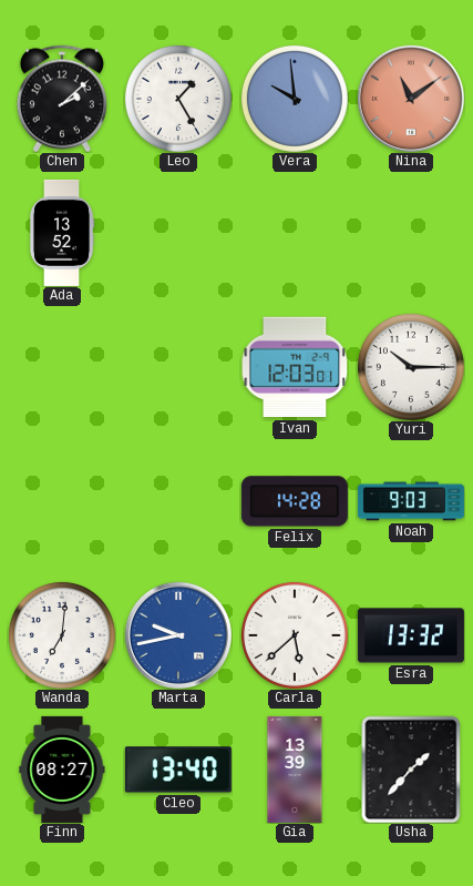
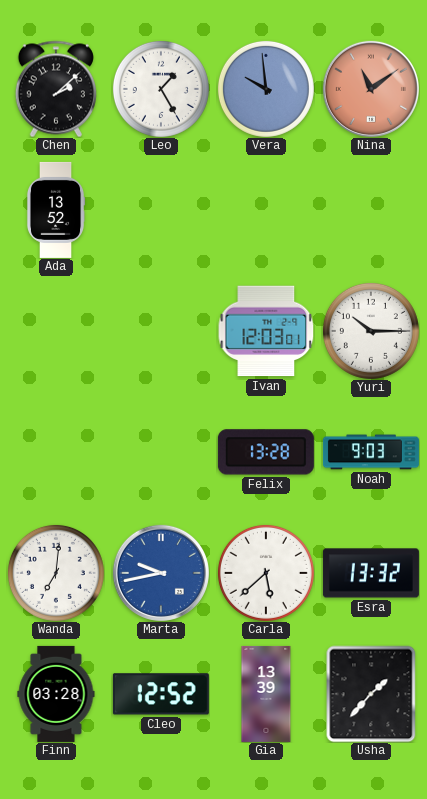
Felix: 14:28 -> 13:28 (266, 452)
Finn: 08:27 -> 03:28 (56, 694)
Cleo: 13:40 -> 12:52 (161, 694)
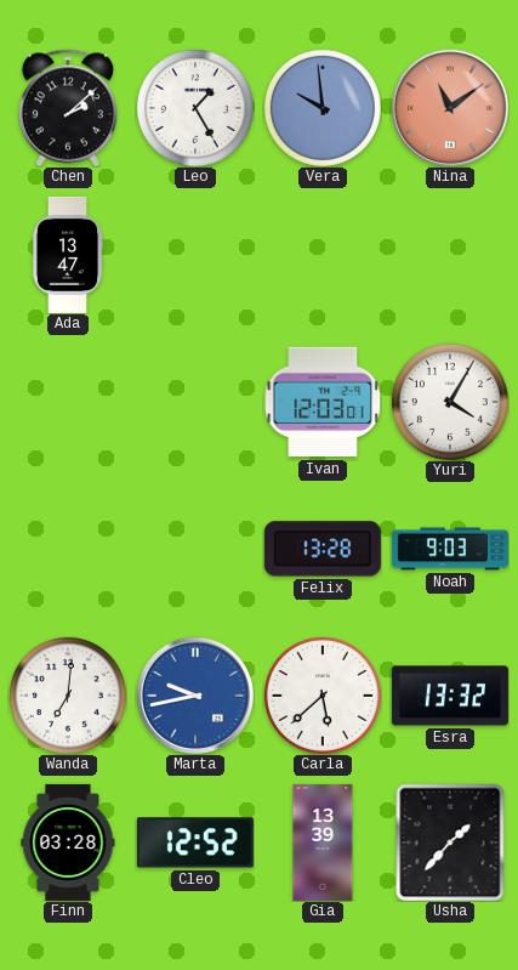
Ada: 13:52 -> 13:47 (68, 255)
Yuri: 10:15 -> 4:05 (450, 402)
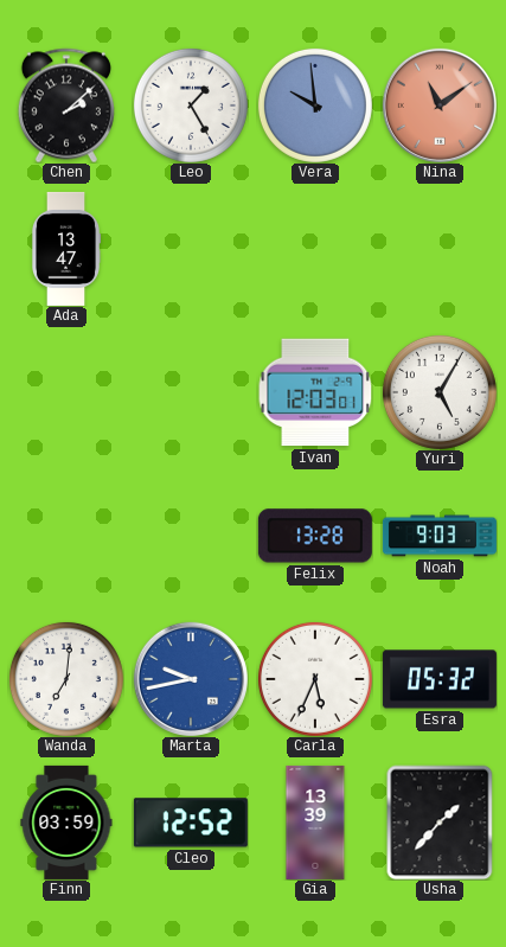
Yuri: 4:05 -> 5:05 (440, 392)
Carla: 5:38 -> 5:34 (315, 679)
Esra: 13:32 -> 05:32 (440, 679)
Finn: 03:28 -> 03:59 (66, 823)
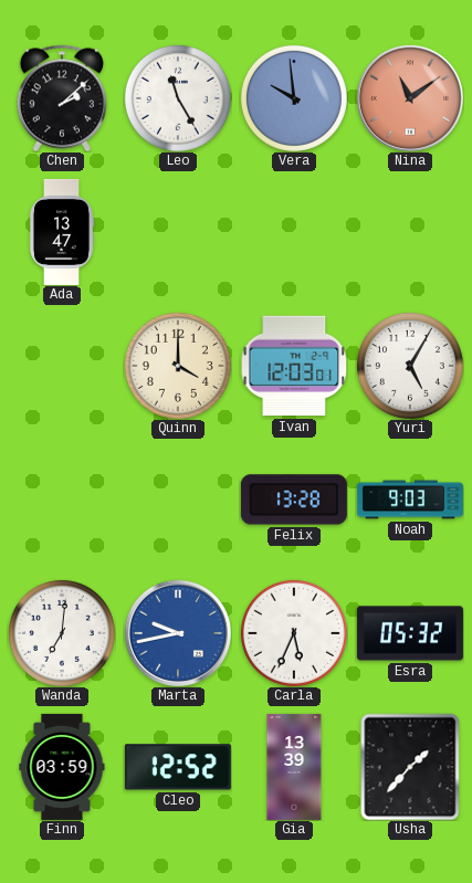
Leo: 1:25 -> 11:25 (178, 98)
Quinn: none -> 4:00 (178, 366)
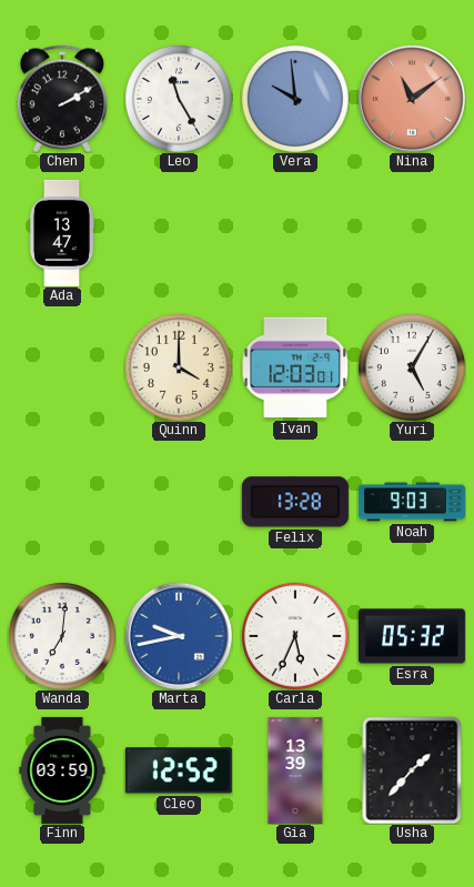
Chen: 2:08 -> 2:10 (62, 99)
